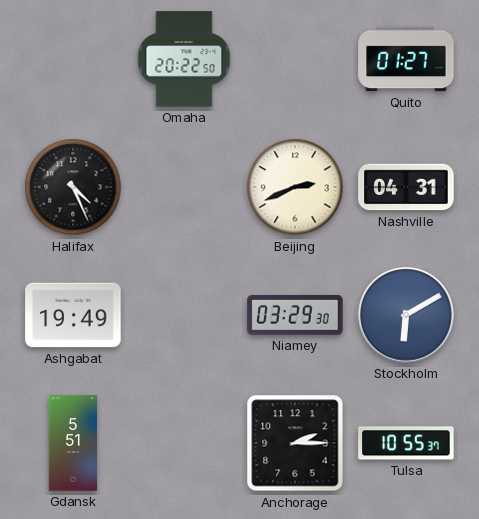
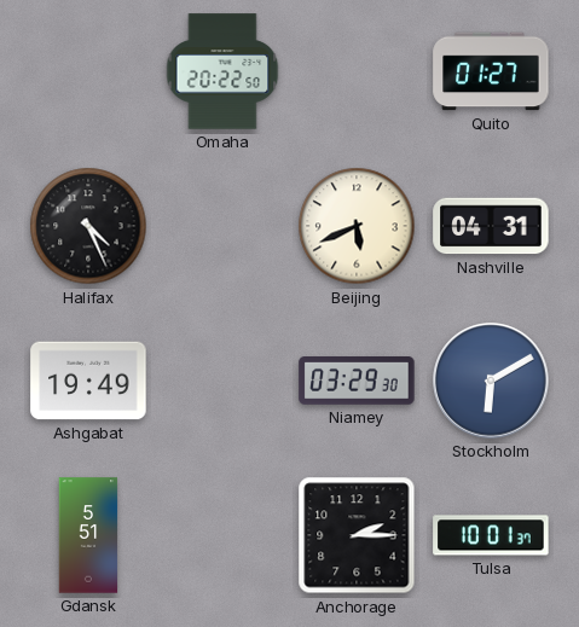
Beijing: 2:41 -> 5:41 (357, 226)
Tulsa: 10:55 -> 10:01 (491, 535)
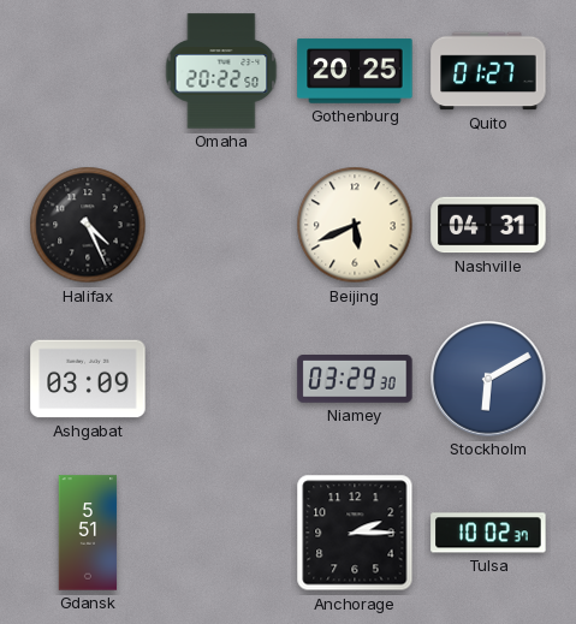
Gothenburg: none -> 20:25 (355, 71)
Ashgabat: 19:49 -> 03:09 (88, 379)
Tulsa: 10:01 -> 10:02 (488, 533)
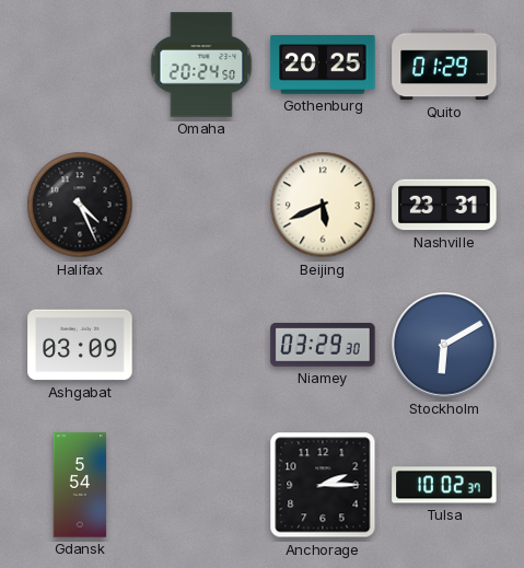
Omaha: 20:22 -> 20:24 (201, 65)
Quito: 01:27 -> 01:29 (444, 65)
Nashville: 04:31 -> 23:31 (444, 205)
Gdansk: 5:51 -> 5:54 (80, 485)
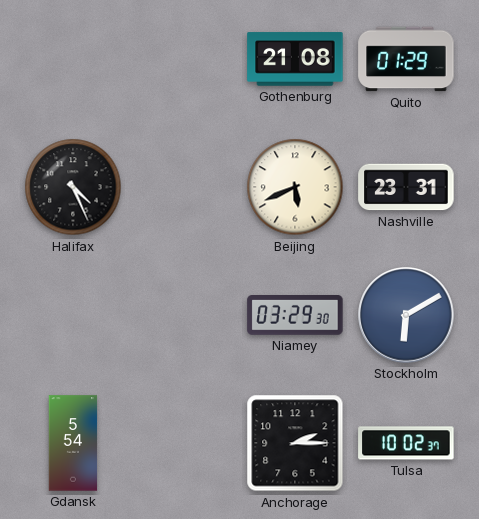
Omaha: 20:24 -> none (201, 65)
Gothenburg: 20:25 -> 21:08 (295, 59)
Ashgabat: 03:09 -> none (80, 345)
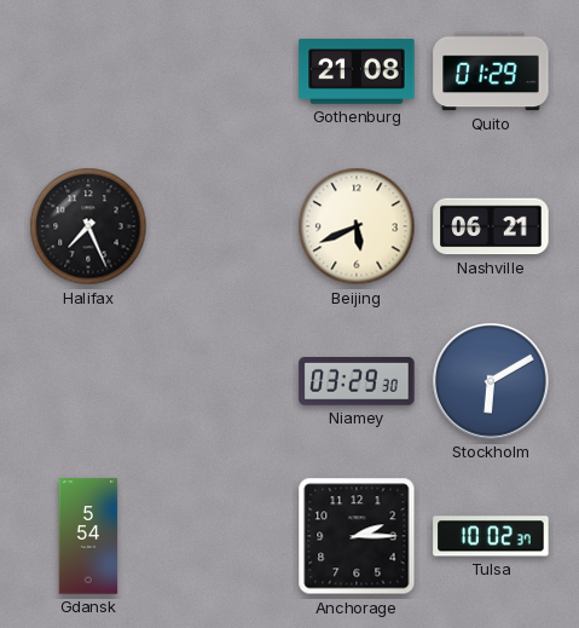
Halifax: 4:26 -> 7:26 (88, 226)
Nashville: 23:31 -> 06:21 (491, 226)
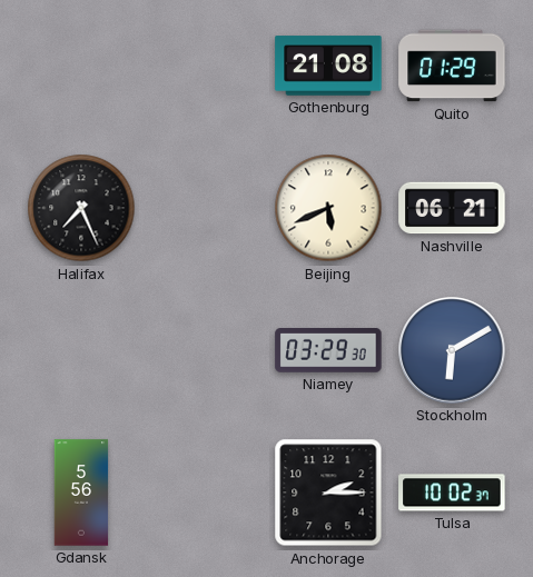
Gdansk: 5:54 -> 5:56 (81, 493)
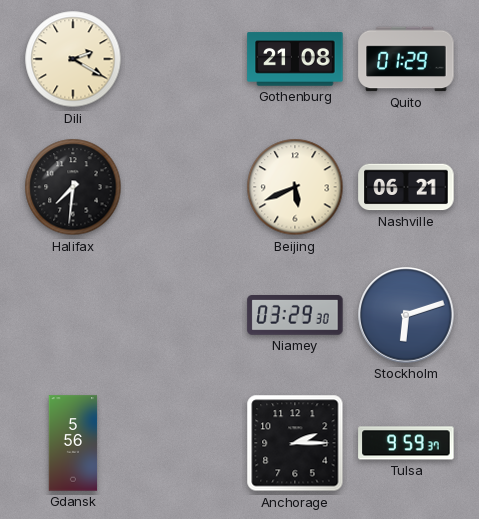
Dili: none -> 2:20 (73, 59)
Halifax: 7:26 -> 7:31 (73, 187)
Stockholm: 6:10 -> 6:12 (406, 315)
Tulsa: 10:02 -> 9:59 (406, 443)
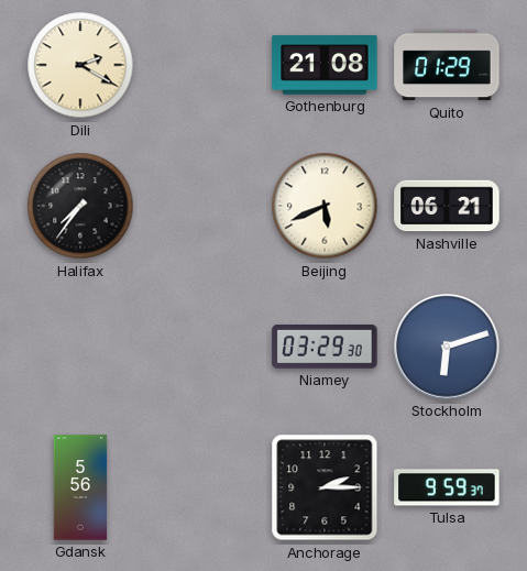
Halifax: 7:31 -> 7:36 (80, 206)
